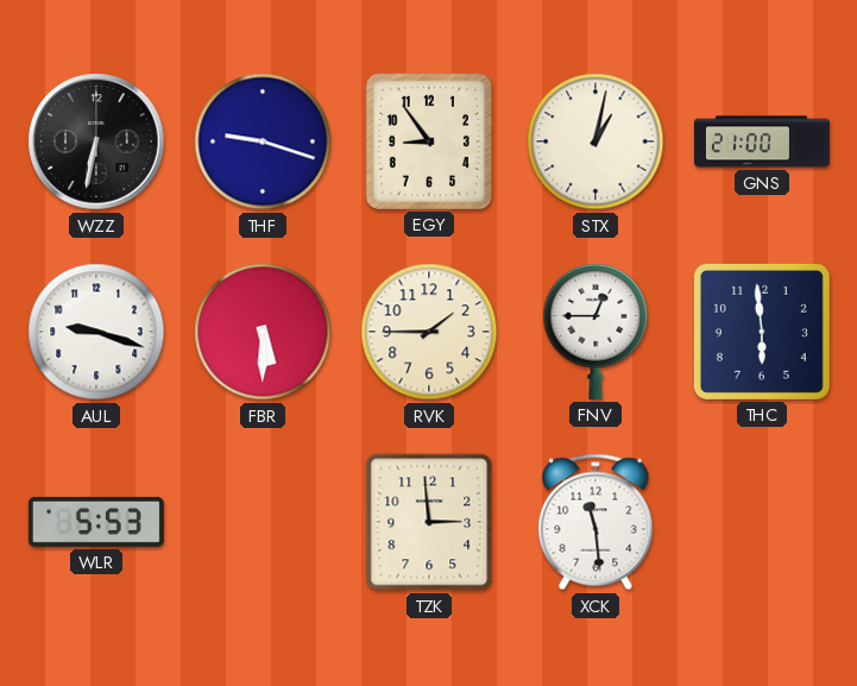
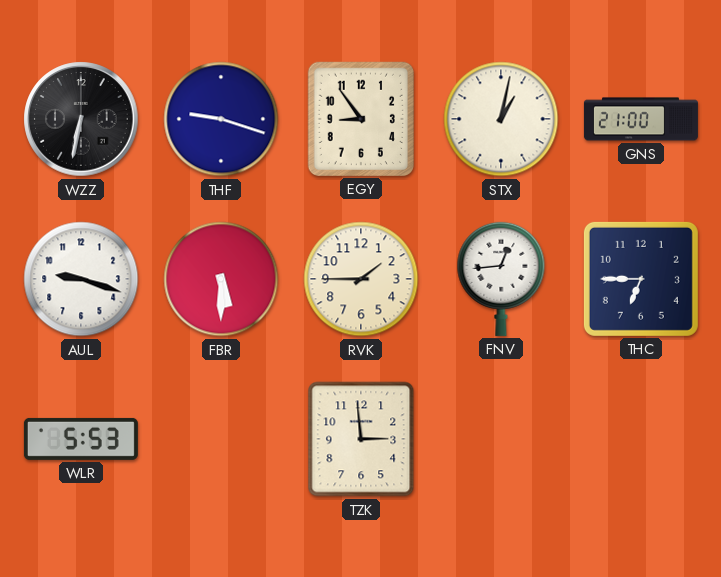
FNV: 12:45 -> 12:44 (501, 279)
THC: 5:59 -> 6:45 (641, 279)
XCK: 11:29 -> none (596, 522)
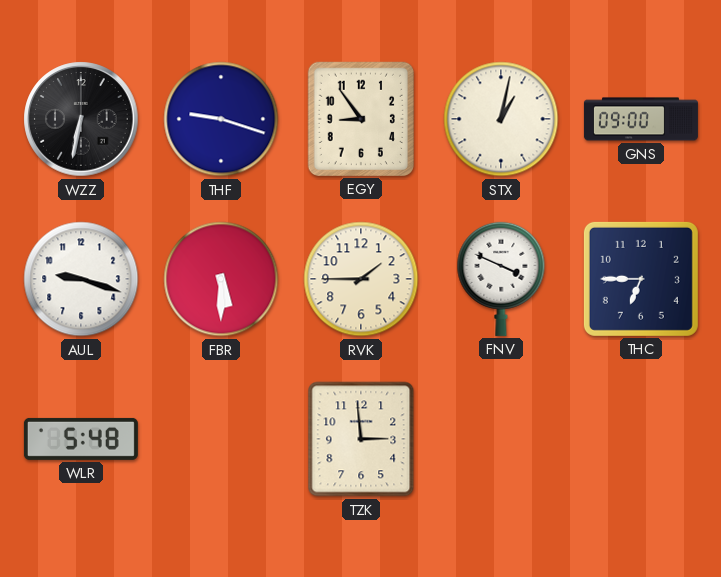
GNS: 21:00 -> 09:00 (641, 119)
FNV: 12:44 -> 3:49 (501, 279)
WLR: 5:53 -> 5:48 (81, 439)
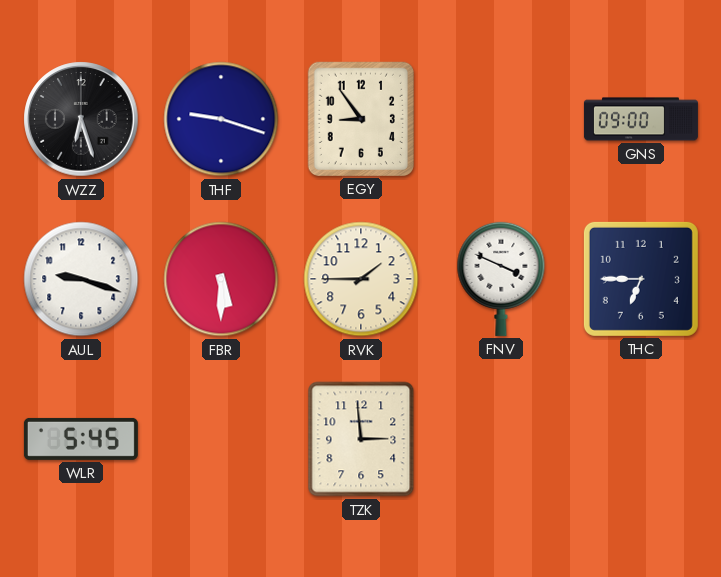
WZZ: 6:32 -> 6:27 (81, 119)
STX: 1:02 -> none (501, 119)
WLR: 5:48 -> 5:45 (81, 439)
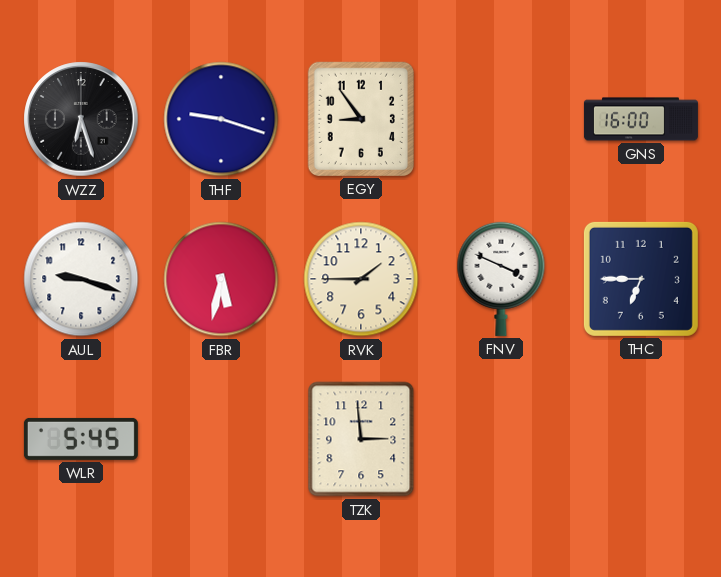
GNS: 09:00 -> 16:00 (641, 119)
FBR: 5:30 -> 5:32 (221, 279)
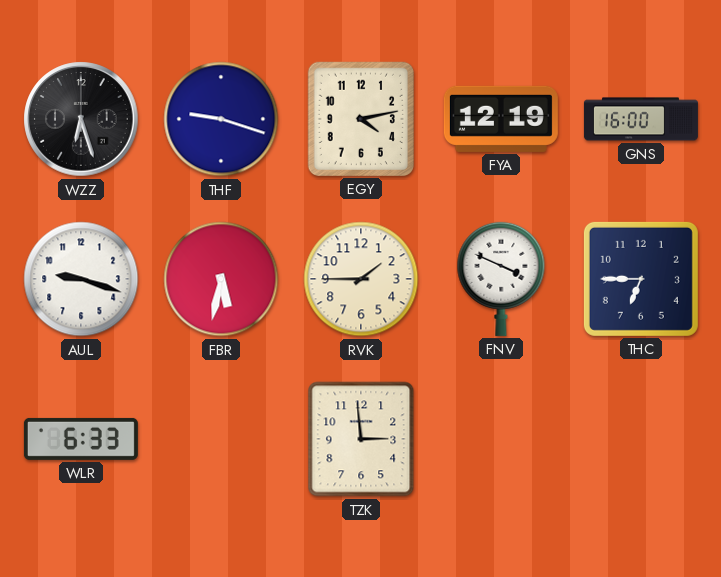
EGY: 8:54 -> 4:13 (361, 119)
FYA: none -> 12:19 (501, 119)
WLR: 5:45 -> 6:33 (81, 439)
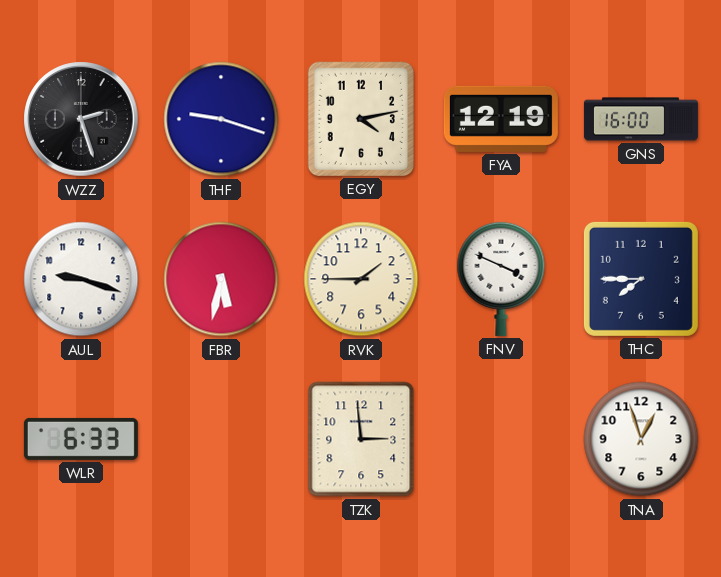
WZZ: 6:27 -> 2:27 (81, 119)
THC: 6:45 -> 7:45 (641, 279)
TNA: none -> 12:57 (641, 439)
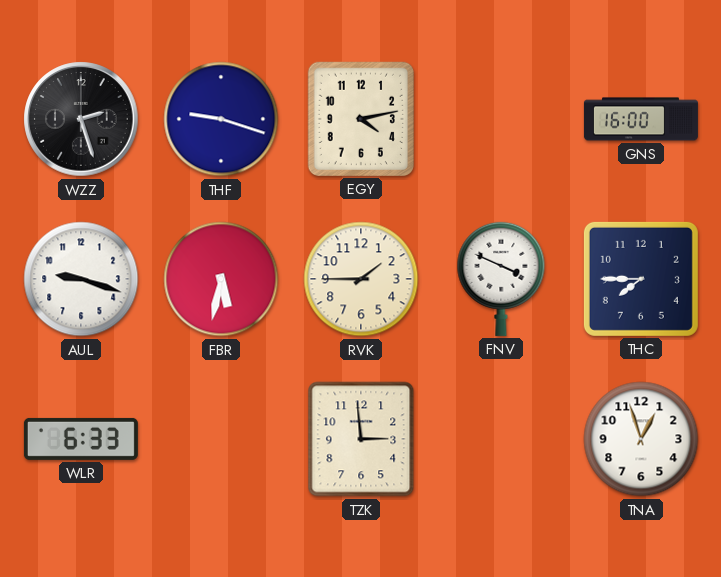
FYA: 12:19 -> none (501, 119)
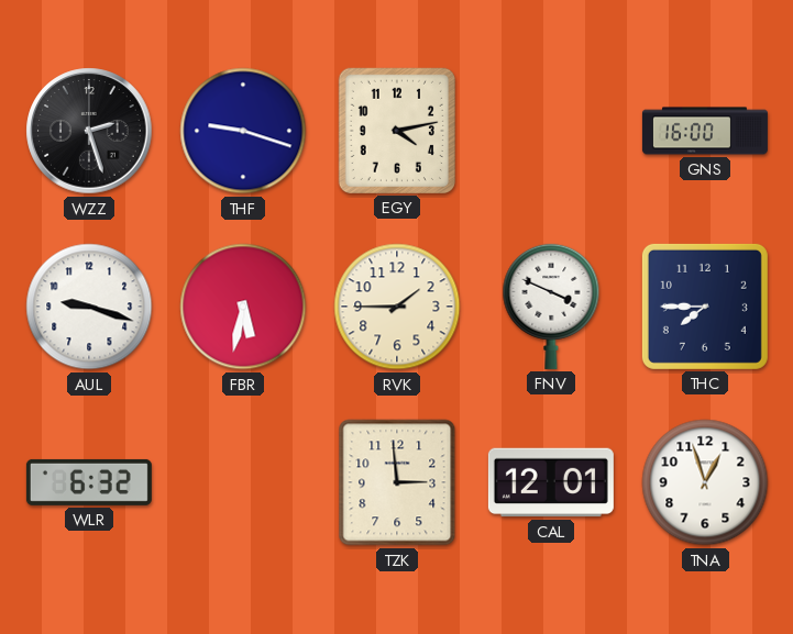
WLR: 6:33 -> 6:32 (89, 482)
CAL: none -> 12:01 (551, 482)
